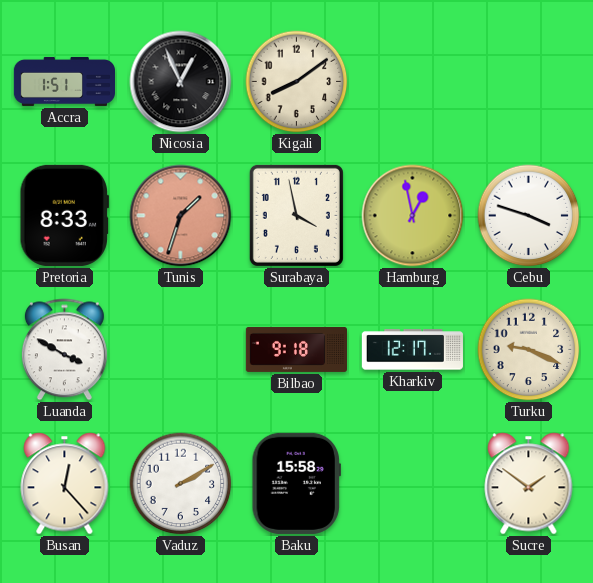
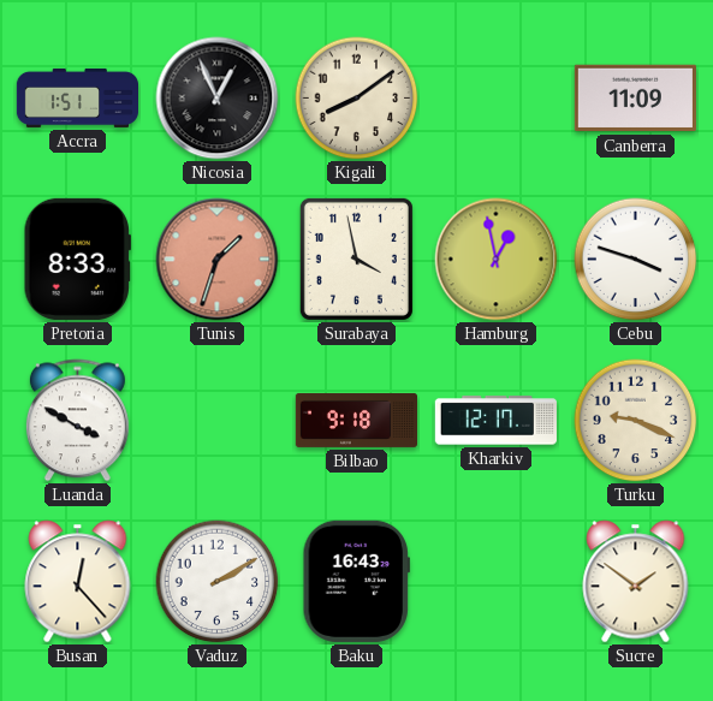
Canberra: none -> 11:09 (635, 99)
Baku: 15:58 -> 16:43 (356, 581)
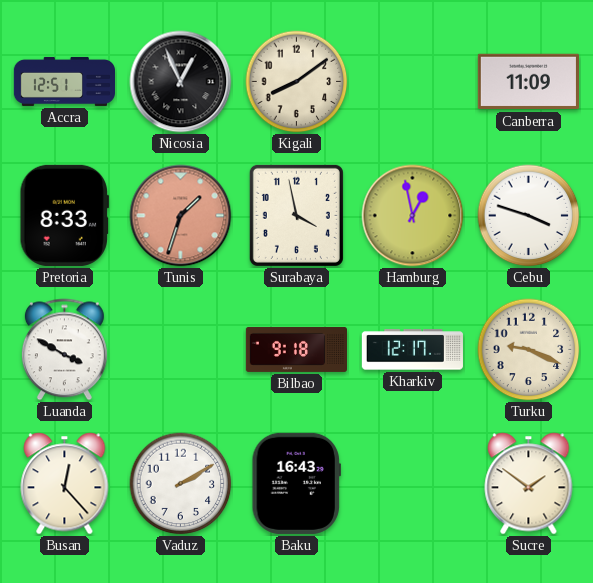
Accra: 1:51 -> 12:51 (64, 81)
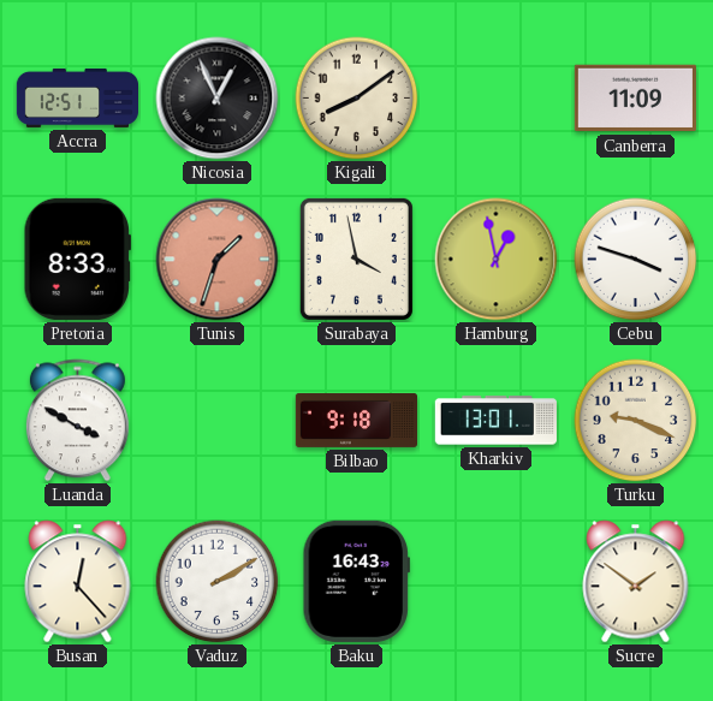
Kharkiv: 12:17 -> 13:01 (495, 421)
